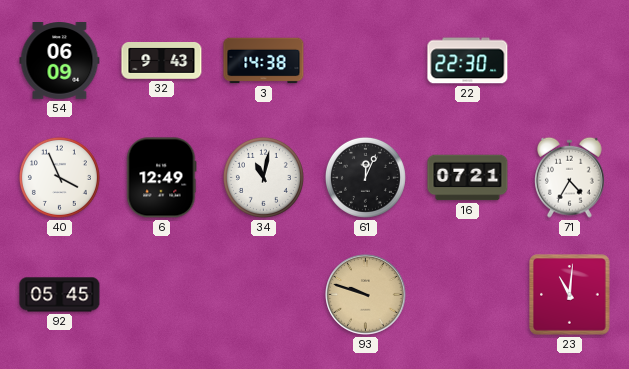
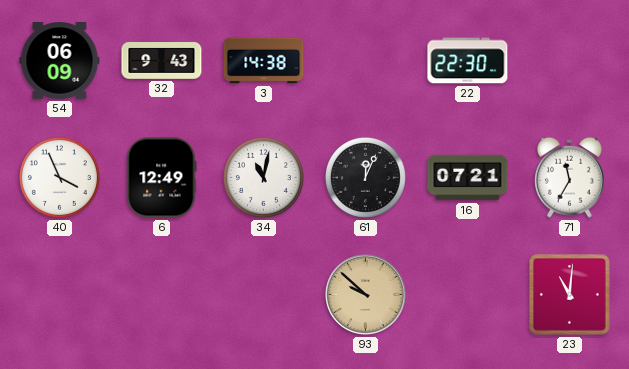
71: 4:35 -> 11:35 (570, 177)
92: 05:45 -> none (60, 295)
93: 9:48 -> 9:52 (366, 295)
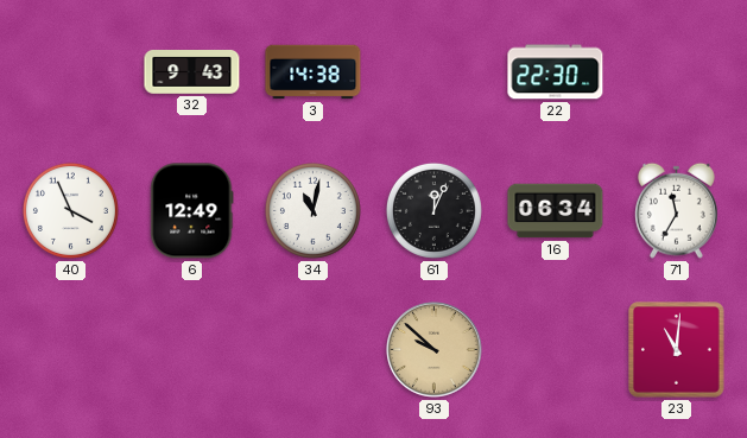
54: 06:09 -> none (60, 61)
16: 07:21 -> 06:34 (556, 211)
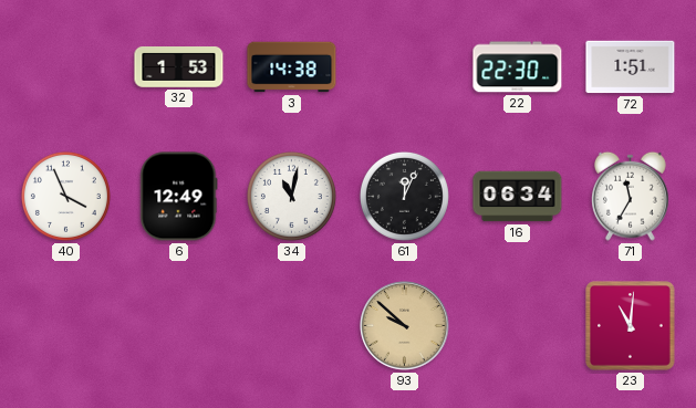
32: 9:43 -> 1:53 (179, 67)
72: none -> 1:51 (631, 67)
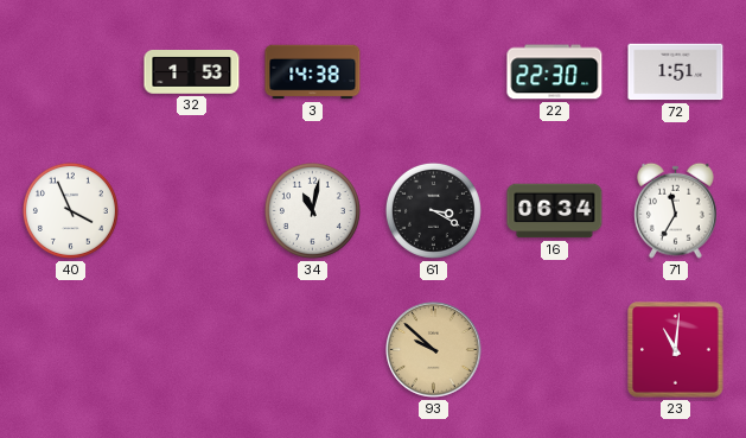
6: 12:49 -> none (179, 197)
61: 12:04 -> 3:20 (433, 210)
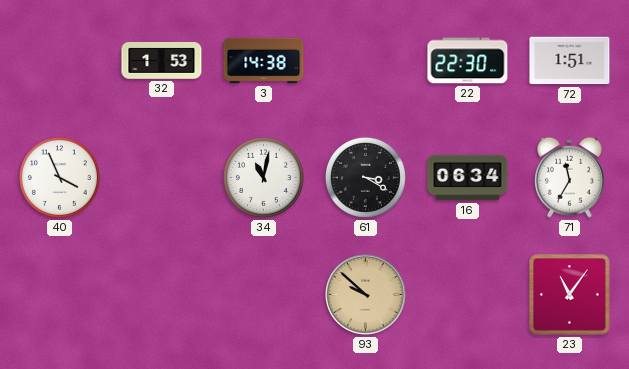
23: 11:01 -> 11:06 (570, 295)
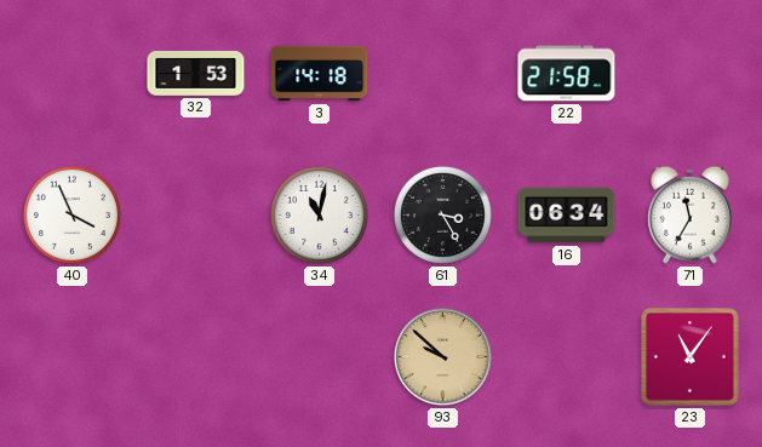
3: 14:38 -> 14:18 (320, 74)
22: 22:30 -> 21:58 (567, 74)
72: 1:51 -> none (570, 61)
61: 3:20 -> 3:25 (442, 214)
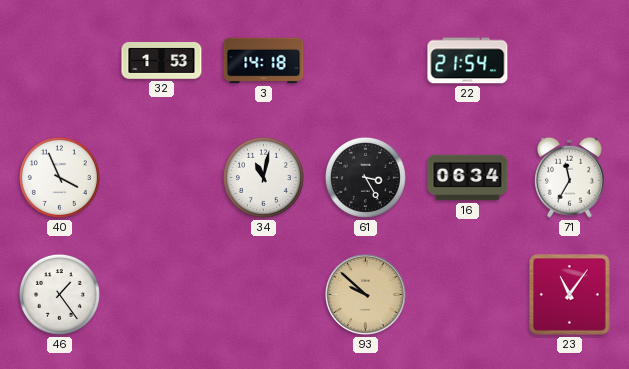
22: 21:58 -> 21:54 (468, 61)
46: none -> 1:24 (59, 294)
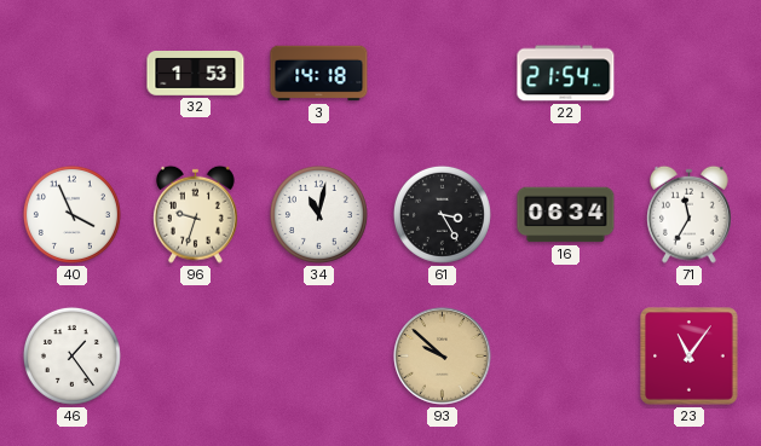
96: none -> 9:33 (196, 214)
